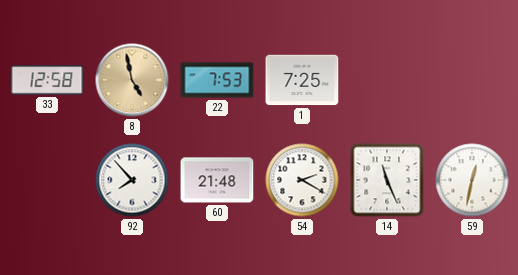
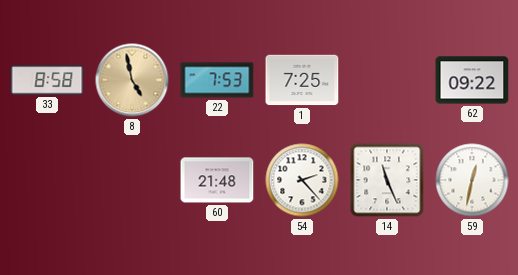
33: 12:58 -> 8:58 (47, 80)
62: none -> 09:22 (472, 80)
92: 7:53 -> none (132, 180)
54: 2:20 -> 2:23 (302, 180)
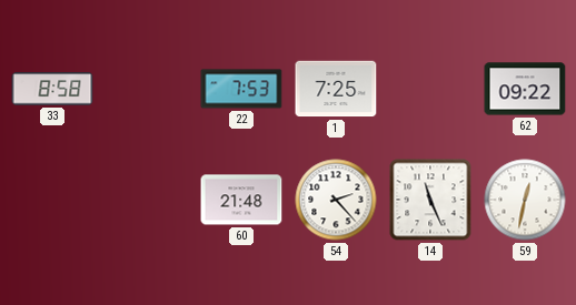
8: 4:58 -> none (132, 80)
